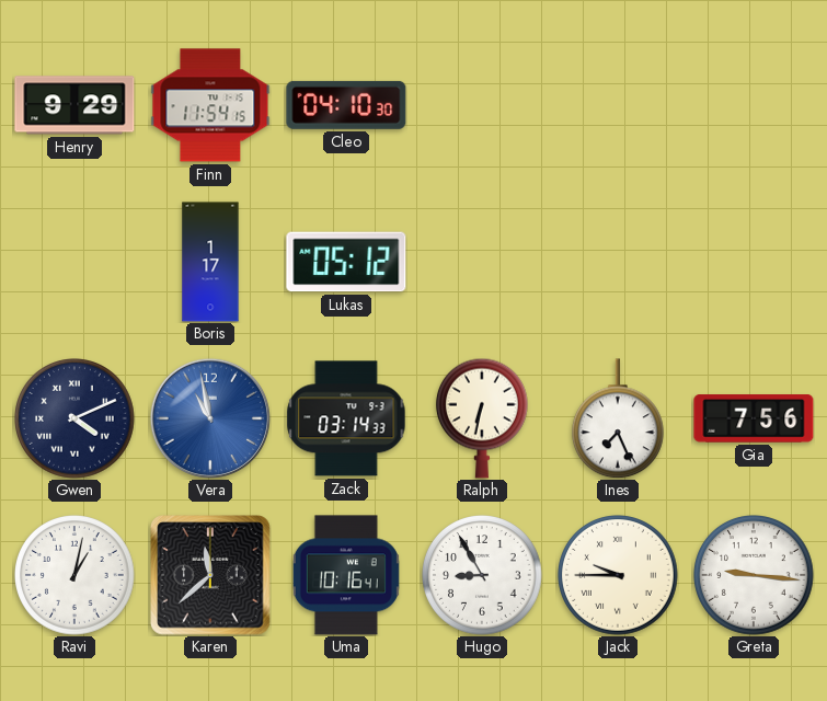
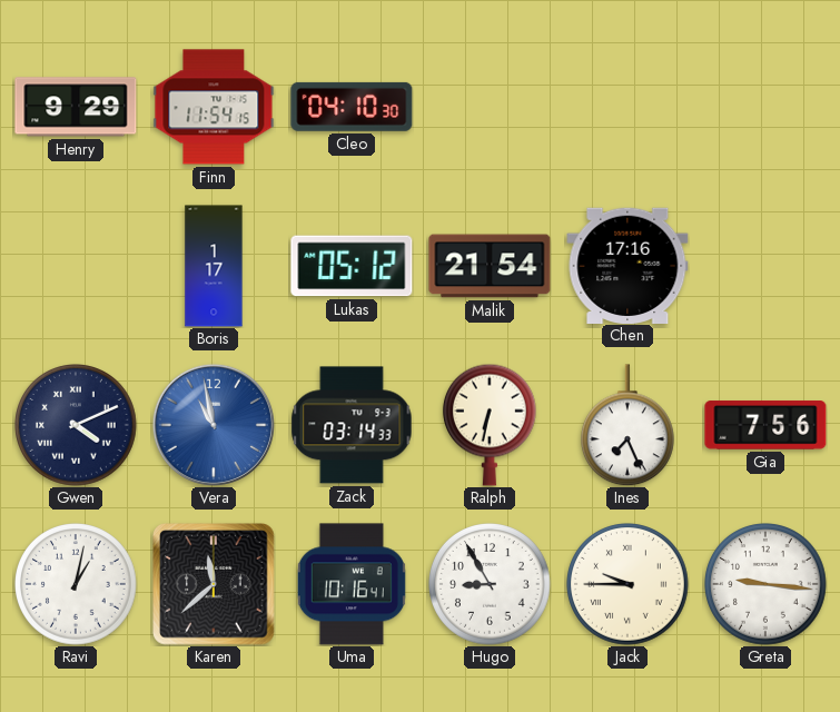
Malik: none -> 21:54 (490, 266)
Chen: none -> 17:16 (627, 265)
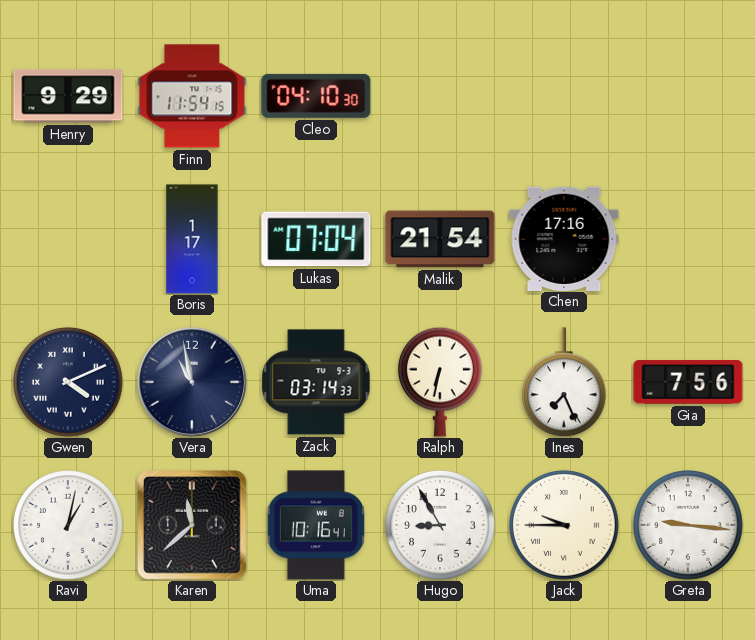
Lukas: 05:12 -> 07:04 (316, 239)
Vera dial: blue -> navy (192, 382)
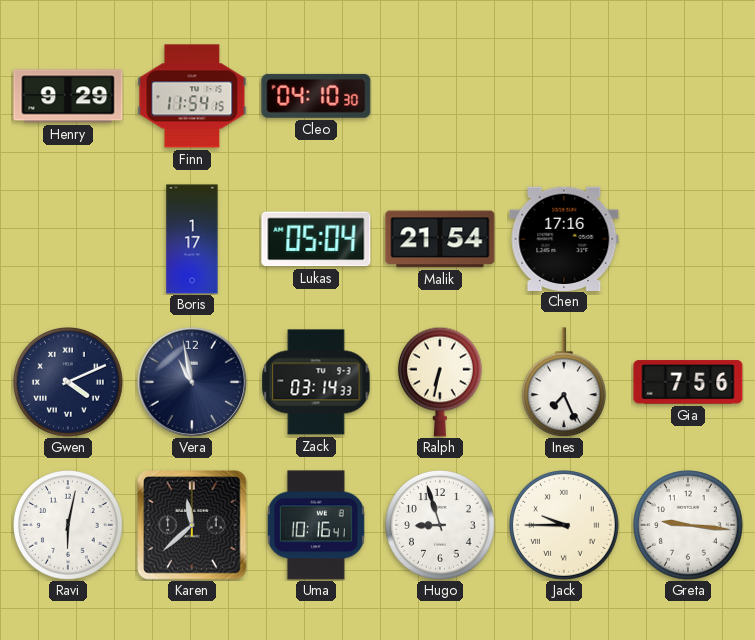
Lukas: 07:04 -> 05:04 (316, 239)
Ravi: 1:02 -> 6:02 (69, 526)
Hugo: 8:55 -> 8:57 (441, 526)
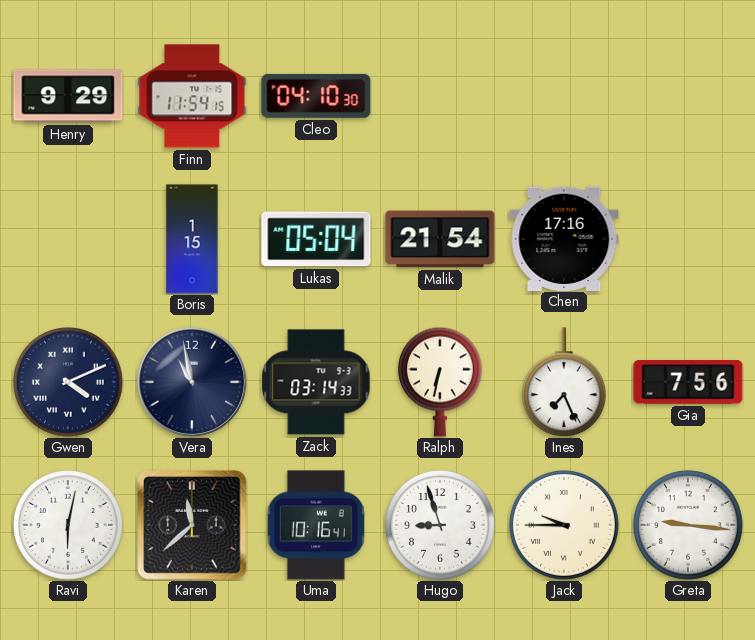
Boris: 1:17 -> 1:15 (192, 239)
